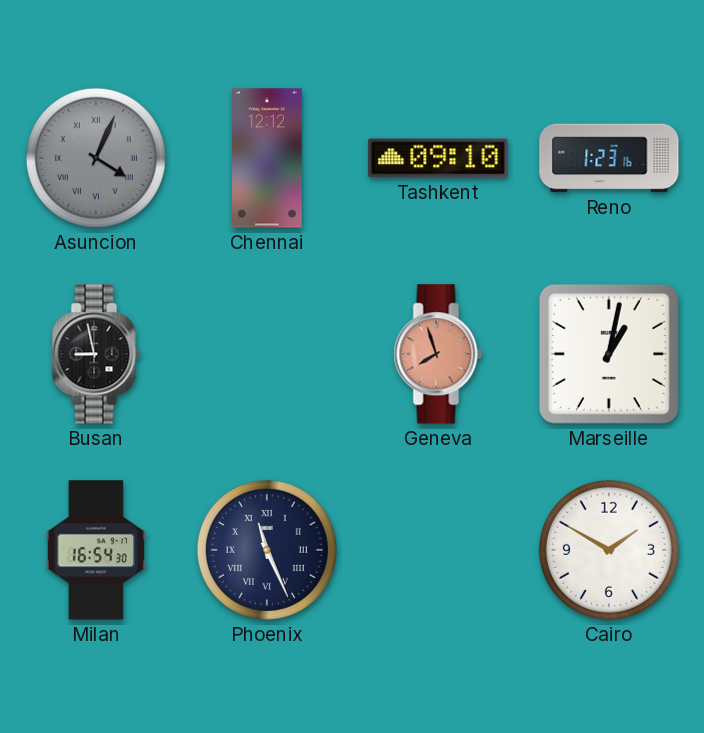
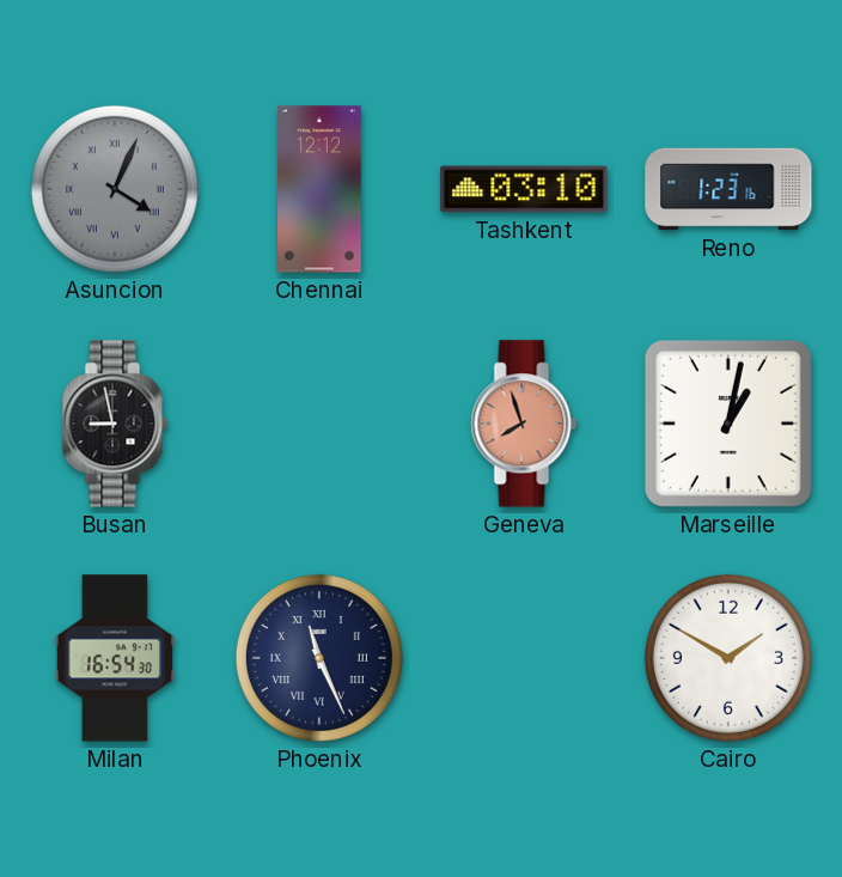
Tashkent: 09:10 -> 03:10 (524, 189)
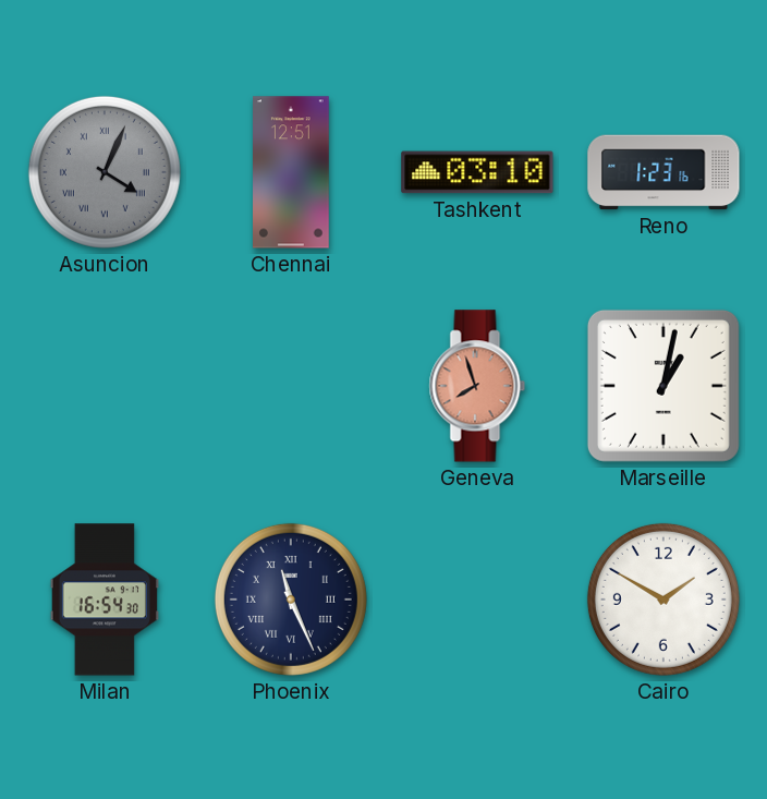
Chennai: 12:12 -> 12:51 (292, 172)
Busan: 8:58 -> none (115, 424)
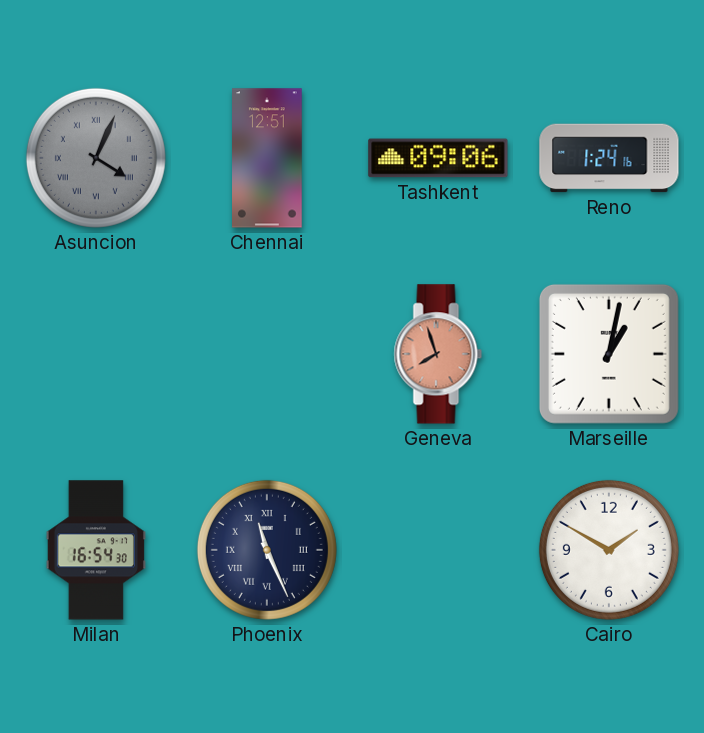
Tashkent: 03:10 -> 09:06 (438, 158)
Reno: 1:23 -> 1:24 (609, 158)
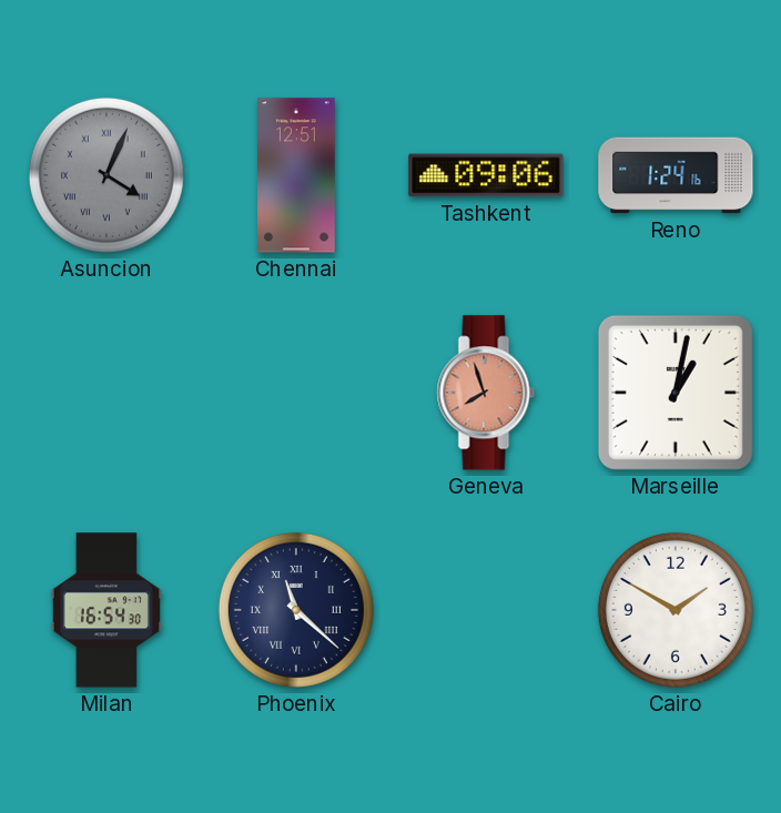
Phoenix: 11:26 -> 11:22 (296, 610)
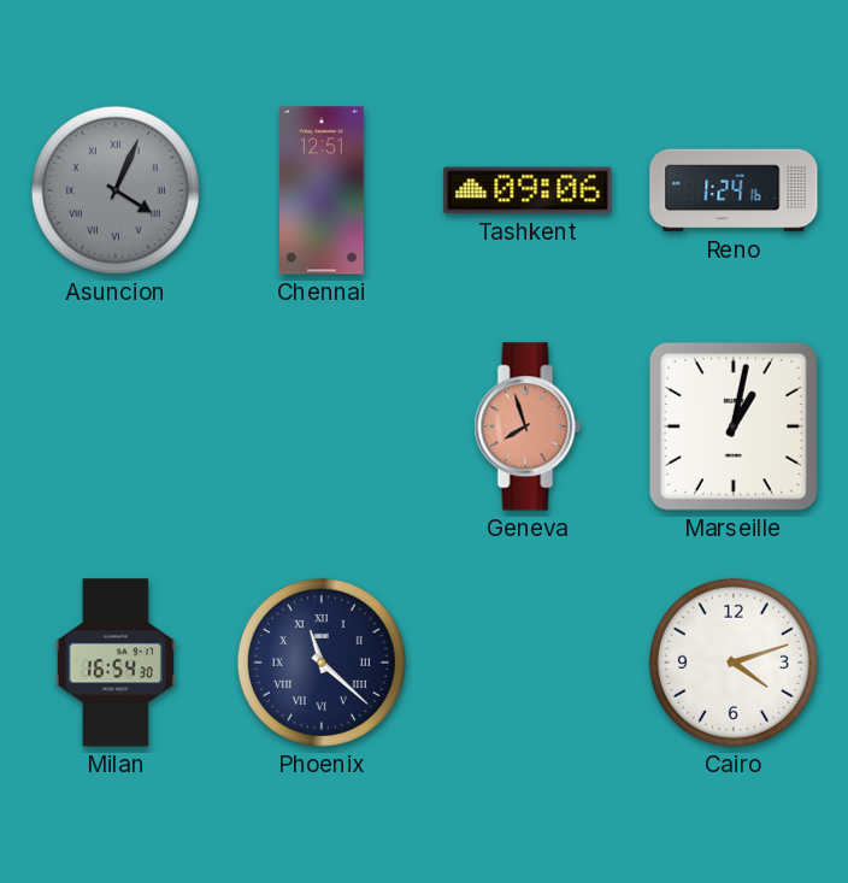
Cairo: 1:50 -> 4:12 (734, 663)
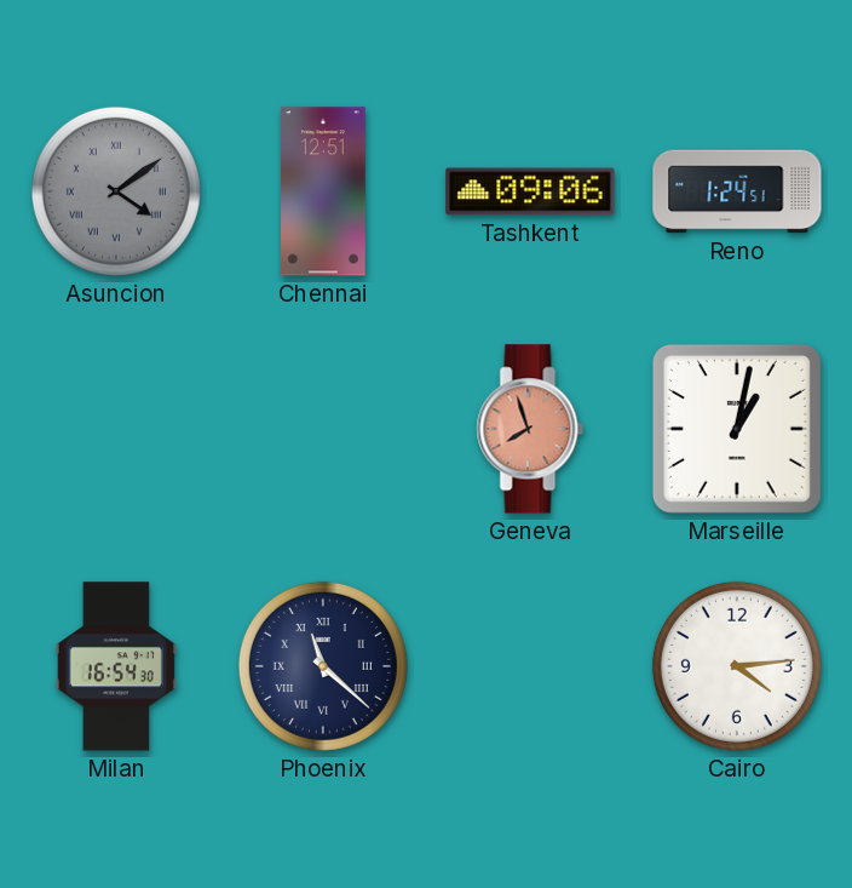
Asuncion: 4:04 -> 4:09 (116, 191)
Reno: 1:24:16 -> 1:24:51 (737, 191)
Cairo: 4:12 -> 4:14 (737, 666)
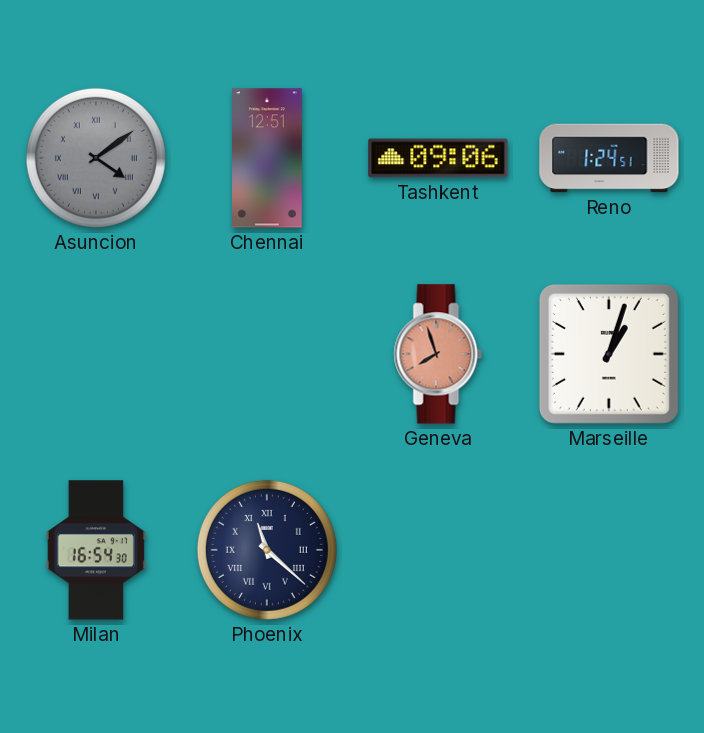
Marseille: 1:02 -> 1:03 (609, 354)
Cairo: 4:14 -> none (737, 666)
